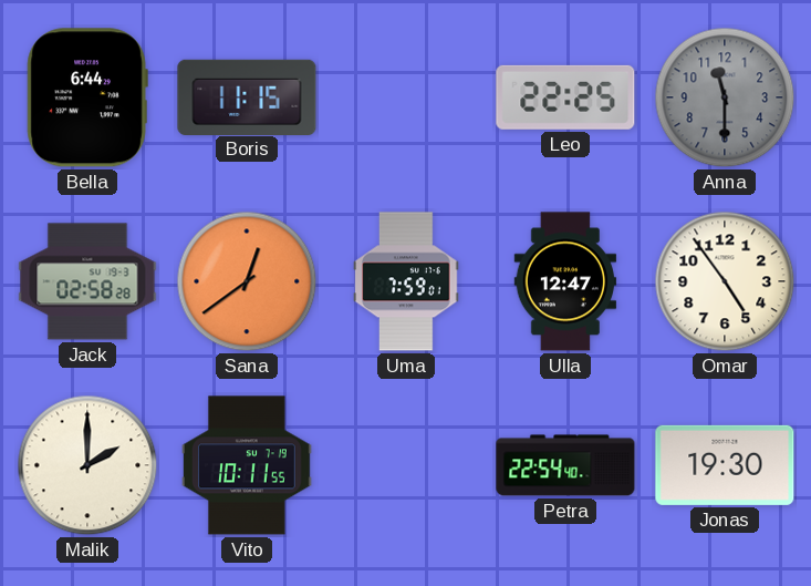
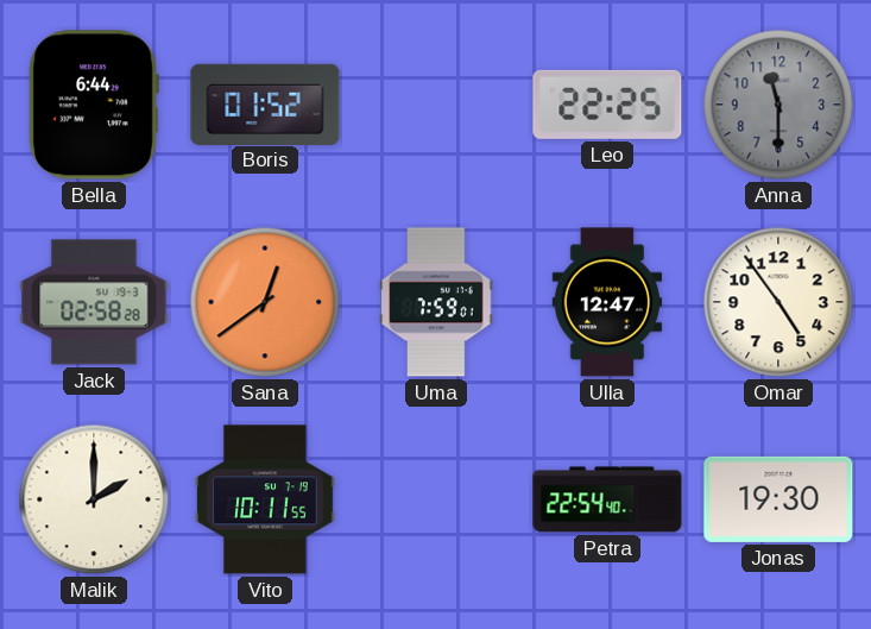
Boris: 11:15 -> 01:52 (265, 103)
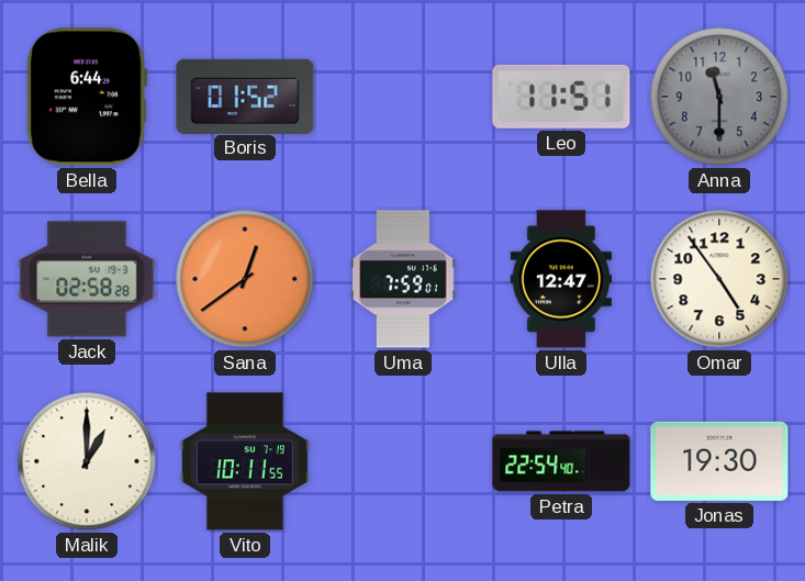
Leo: 22:25 -> 11:51 (561, 97)
Malik: 2:00 -> 1:00 (87, 461)
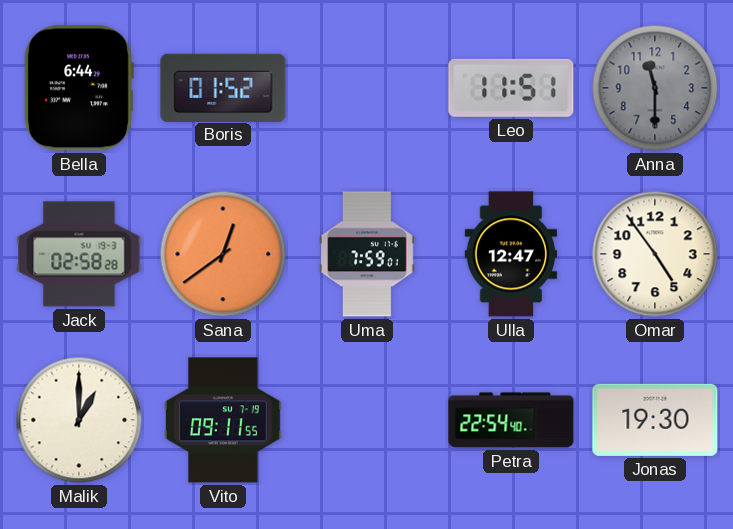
Vito: 10:11 -> 09:11 (223, 420)
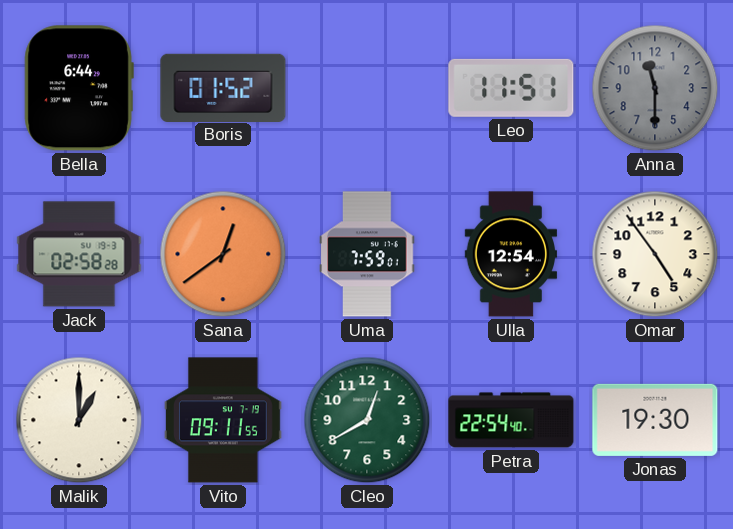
Ulla: 12:47 -> 12:54 (511, 254)
Cleo: none -> 12:40 (367, 420)
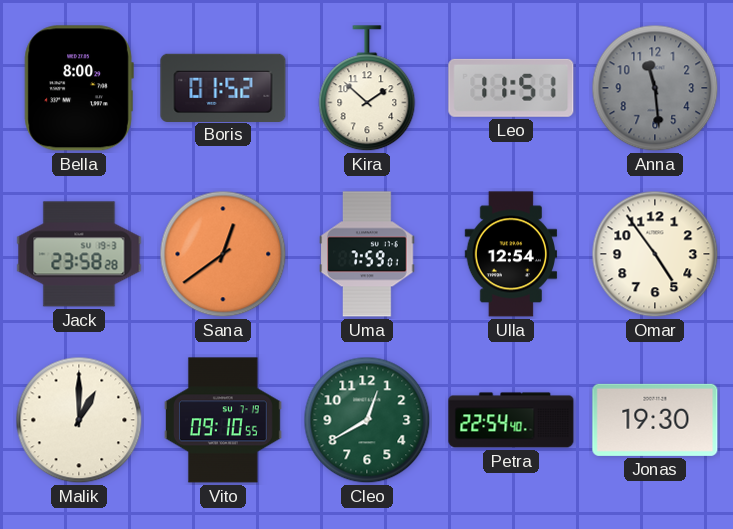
Bella: 6:44 -> 8:00 (79, 88)
Kira: none -> 1:52 (367, 89)
Anna: 11:30 -> 11:29 (655, 88)
Jack: 02:58 -> 23:58 (79, 254)
Vito: 09:11 -> 09:10 (223, 420)
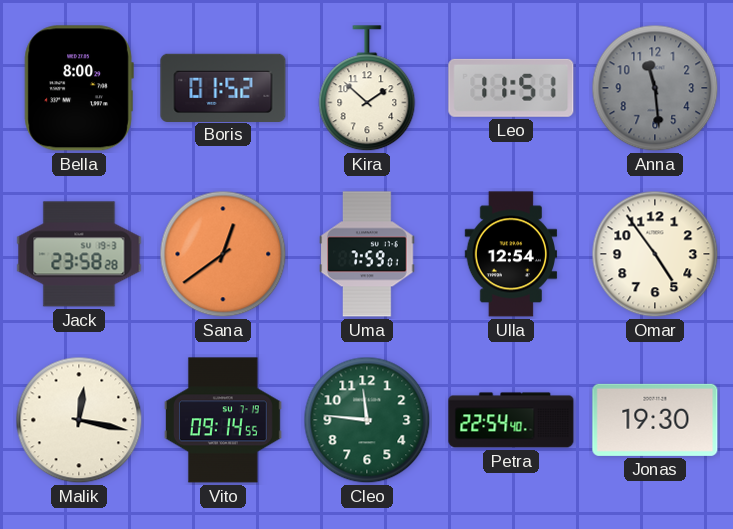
Malik: 1:00 -> 12:17 (79, 420)
Vito: 09:10 -> 09:14 (223, 420)
Cleo: 12:40 -> 11:46 (367, 420)
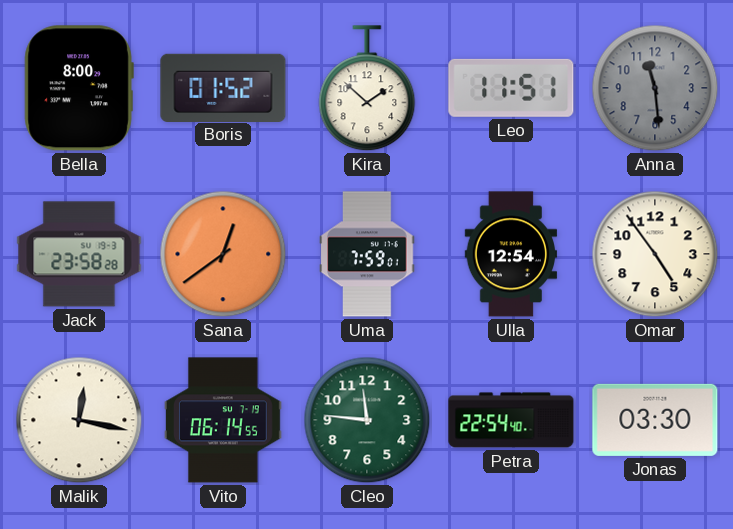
Vito: 09:14 -> 06:14 (223, 420)
Jonas: 19:30 -> 03:30 (655, 420)
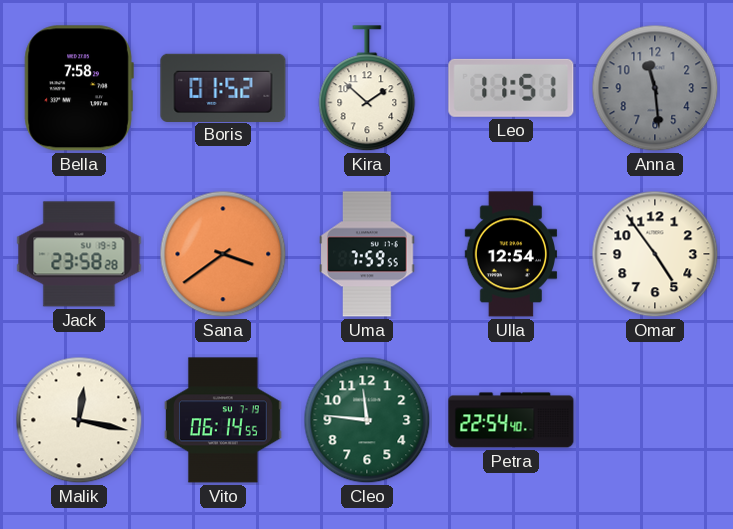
Bella: 8:00 -> 7:58 (79, 88)
Sana: 12:39 -> 3:39 (223, 254)
Uma: 7:59:01 -> 7:59:55 (367, 254)
Jonas: 03:30 -> none (655, 420)
